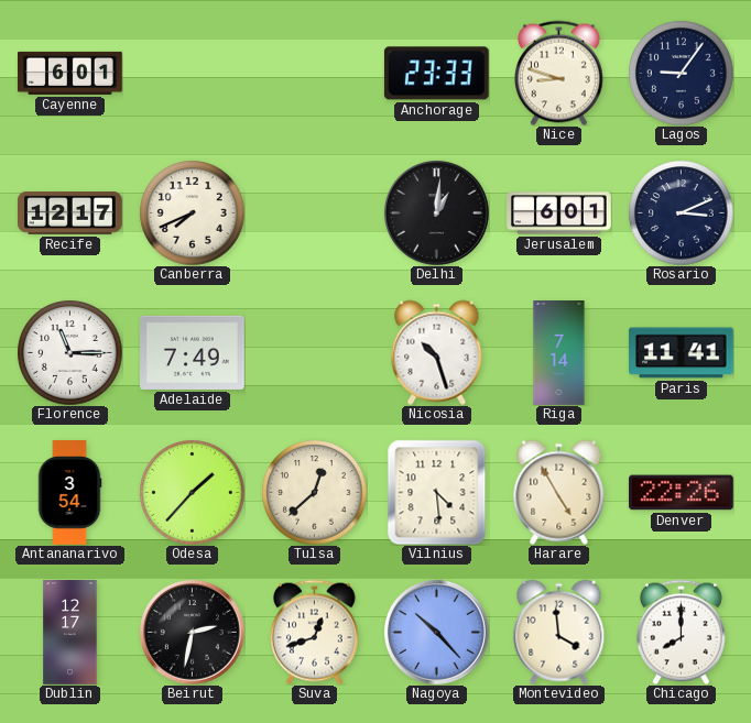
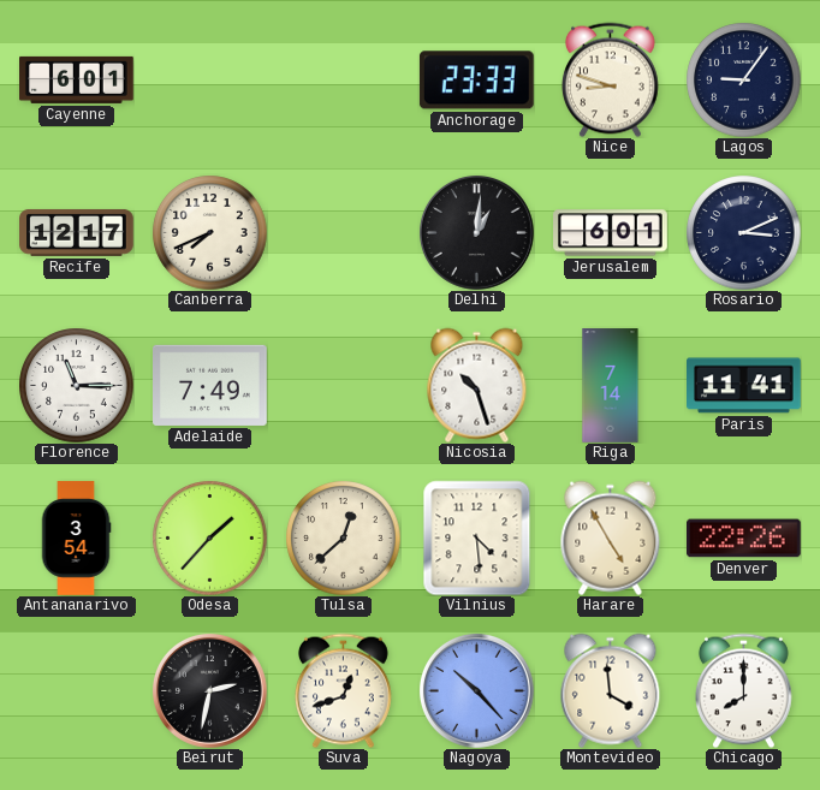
Dublin: 12:17 -> none (70, 633)
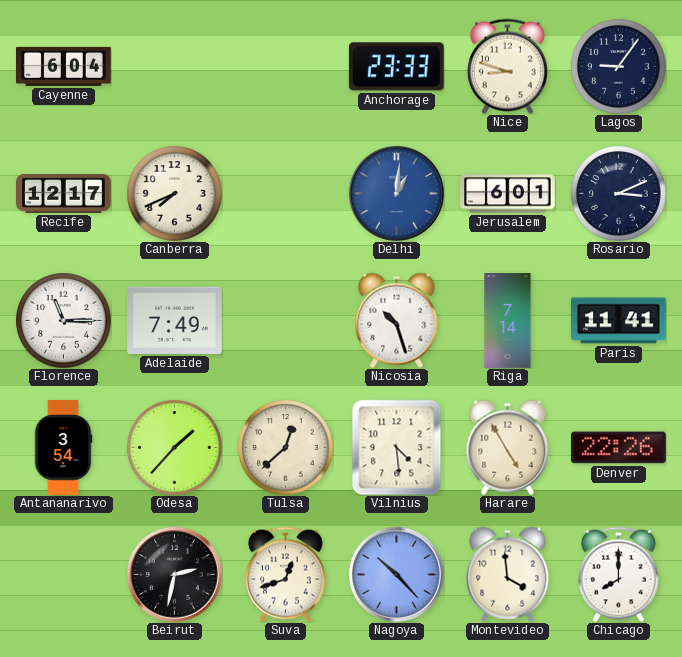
Cayenne: 6:01 -> 6:04 (64, 66)
Delhi dial: black -> blue (397, 194)
